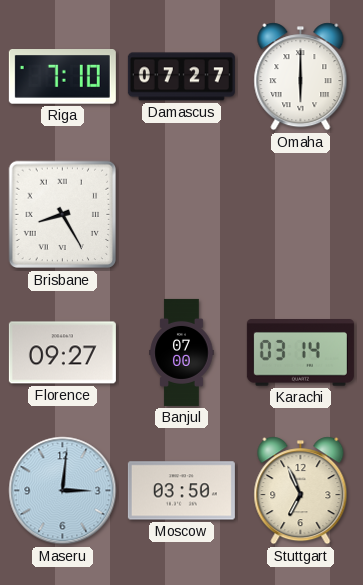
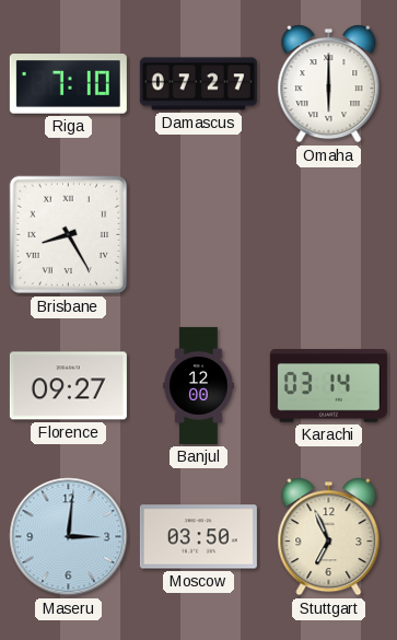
Banjul: 07:00 -> 12:00 (199, 385)
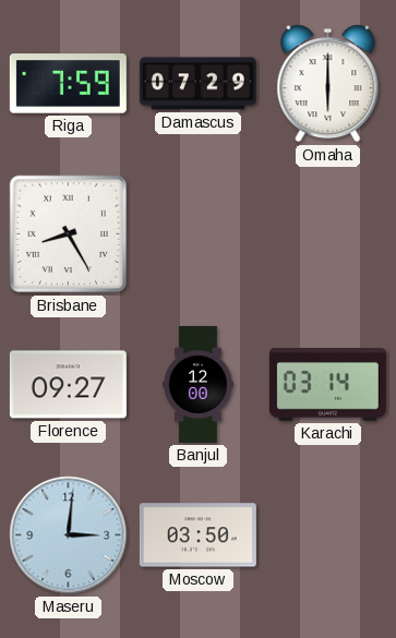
Riga: 7:10 -> 7:59 (68, 84)
Damascus: 07:27 -> 07:29 (197, 84)
Stuttgart: 6:56 -> none (329, 537)
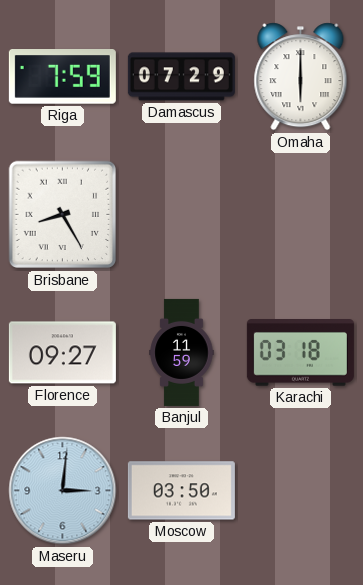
Banjul: 12:00 -> 11:59 (182, 352)
Karachi: 03:14 -> 03:18 (300, 353)
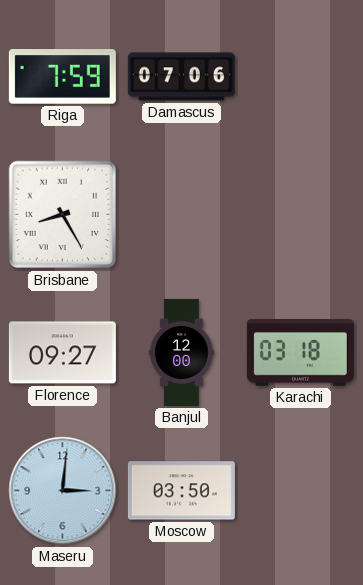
Damascus: 07:29 -> 07:06 (181, 77)
Omaha: 6:00 -> none (301, 77)
Banjul: 11:59 -> 12:00 (182, 352)
